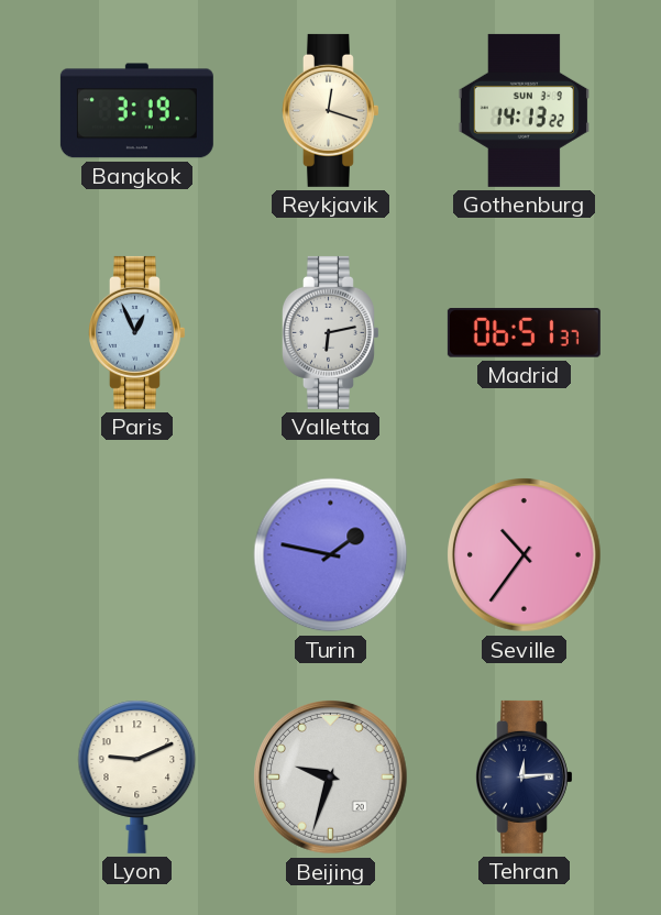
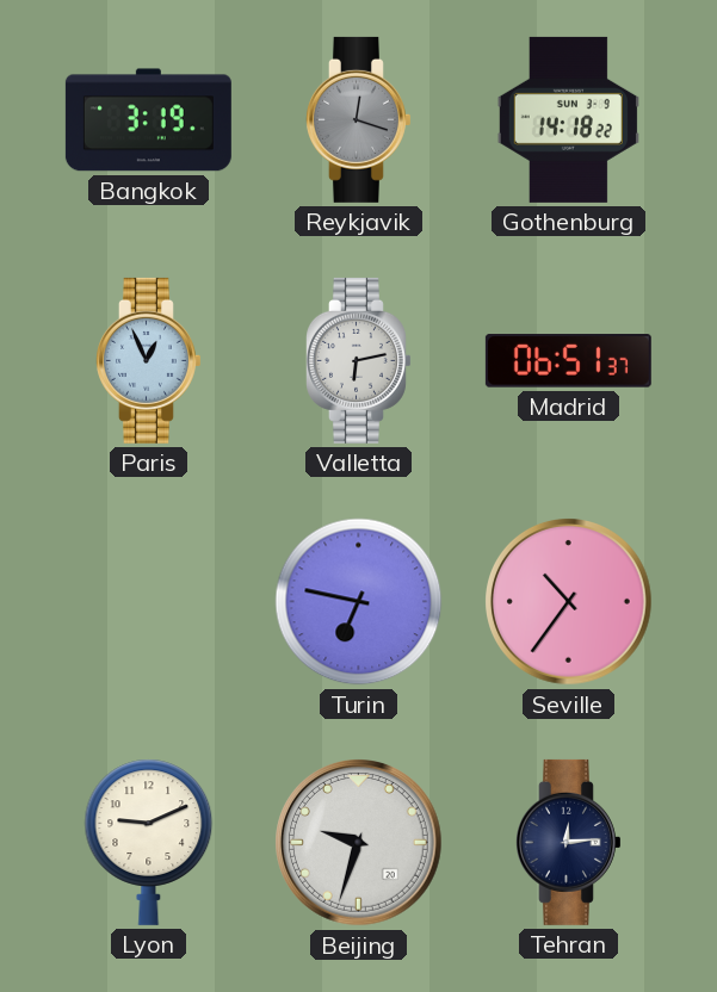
Reykjavik dial: cream -> grey (359, 119)
Gothenburg: 14:13 -> 14:18 (568, 119)
Turin: 1:47 -> 6:47 (359, 602)
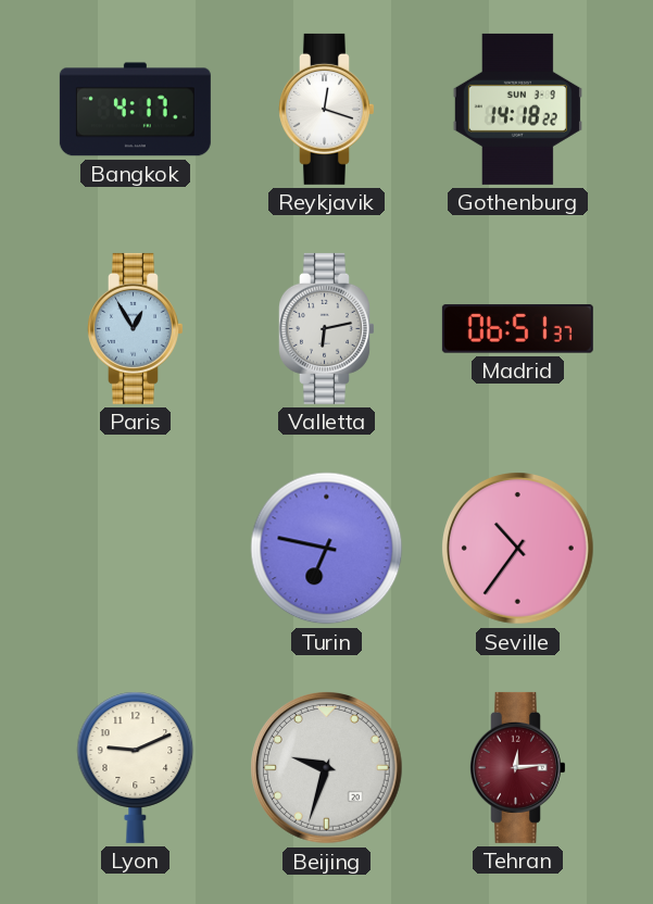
Bangkok: 3:19 -> 4:17 (135, 110)
Reykjavik dial: grey -> white (327, 109)
Paris: 12:56 -> 12:55 (136, 328)
Tehran dial: navy -> burgundy (518, 767)
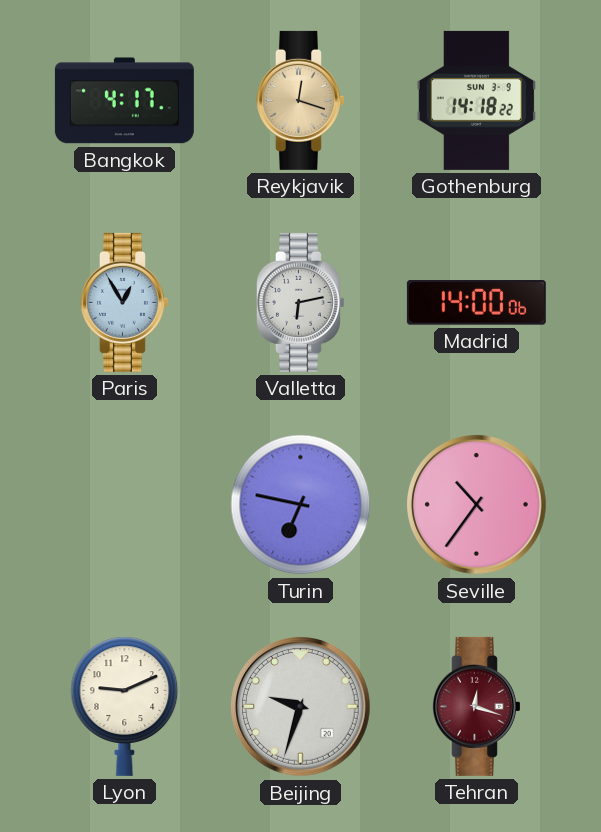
Reykjavik dial: white -> champagne (301, 100)
Madrid: 06:51 -> 14:00 (476, 303)
Tehran: 12:14 -> 12:18 (477, 706)
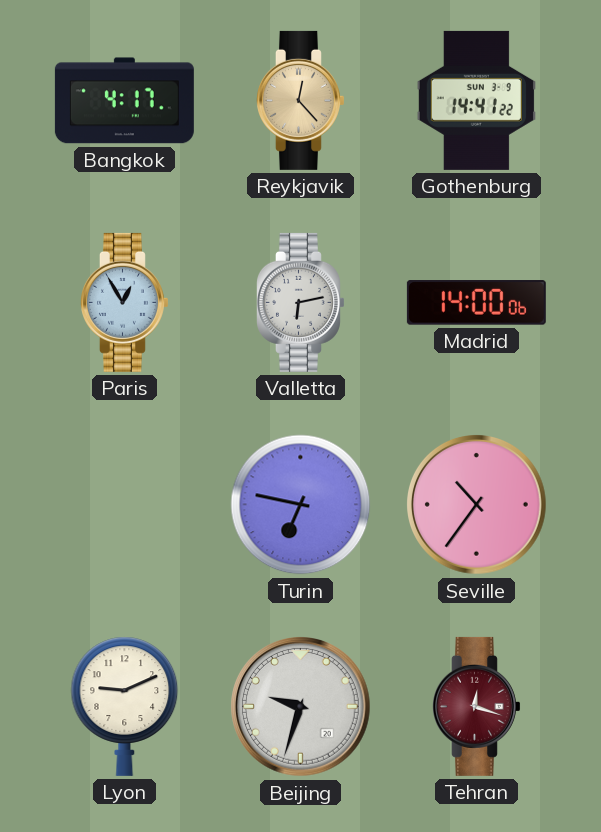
Reykjavik: 12:18 -> 12:23 (301, 100)
Gothenburg: 14:18 -> 14:41 (476, 100)
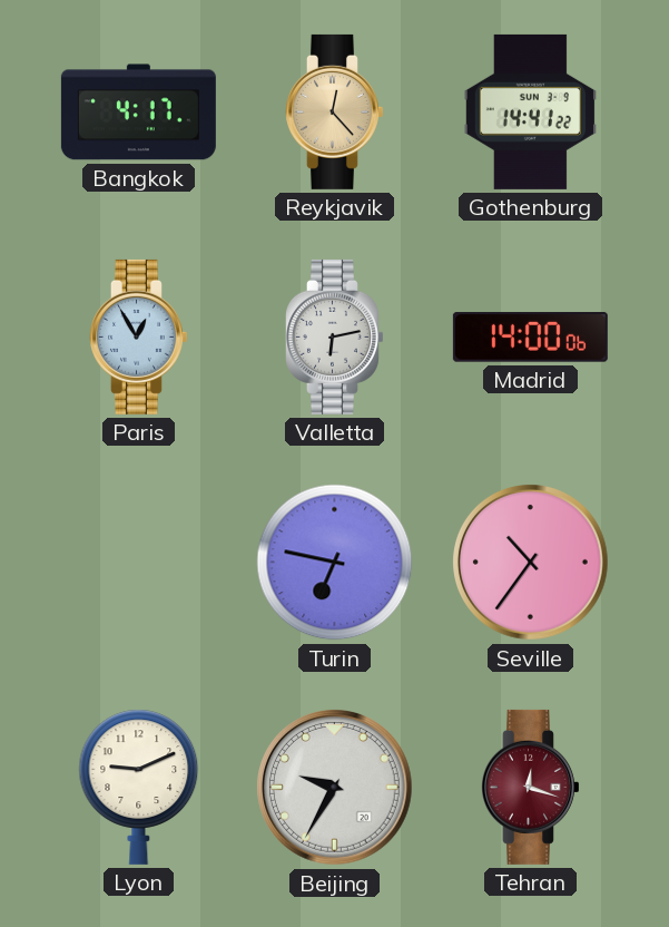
Beijing: 9:33 -> 9:35 (335, 788)
